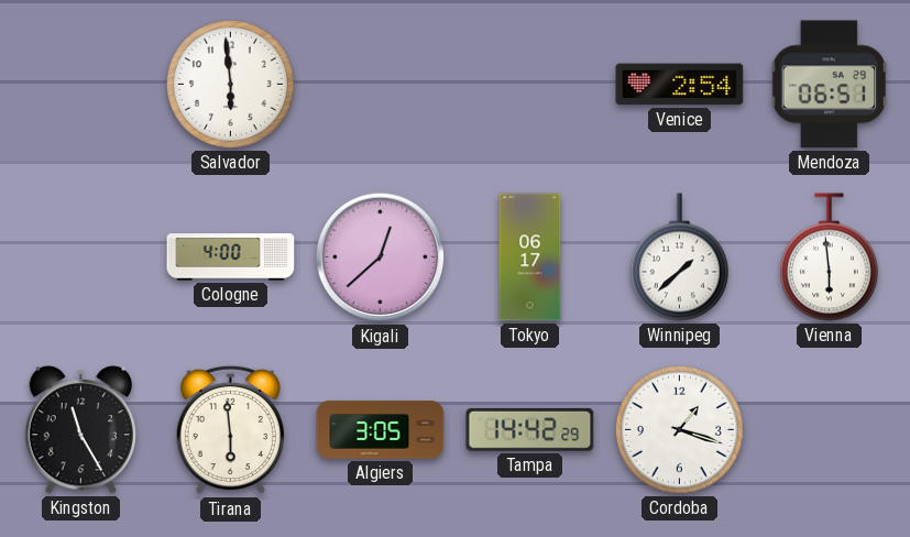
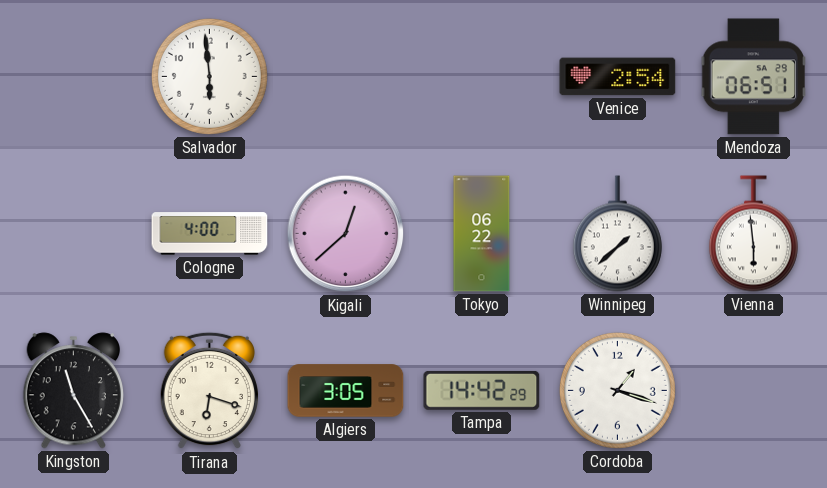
Tokyo: 06:17 -> 06:22 (482, 234)
Tirana: 5:59 -> 6:18 (209, 391)
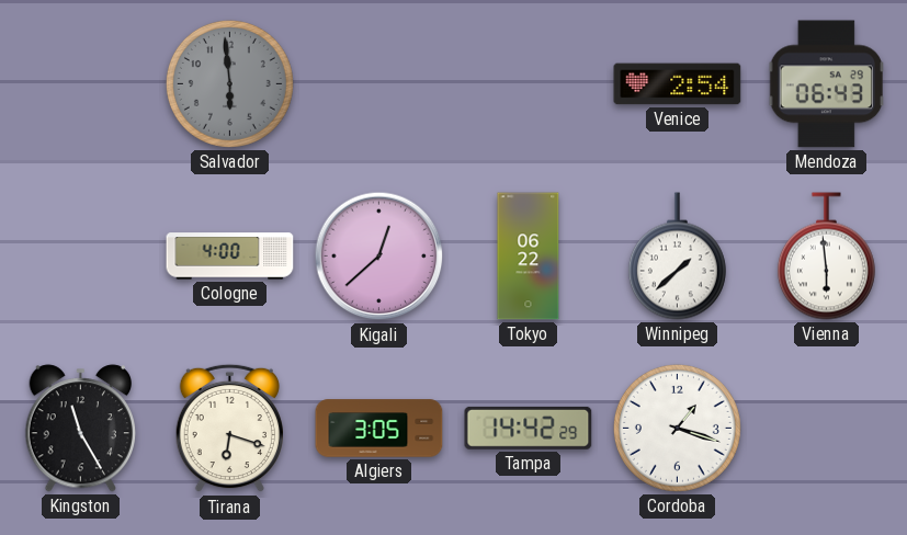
Salvador dial: white -> grey (229, 83)
Mendoza: 06:51 -> 06:43 (826, 84)
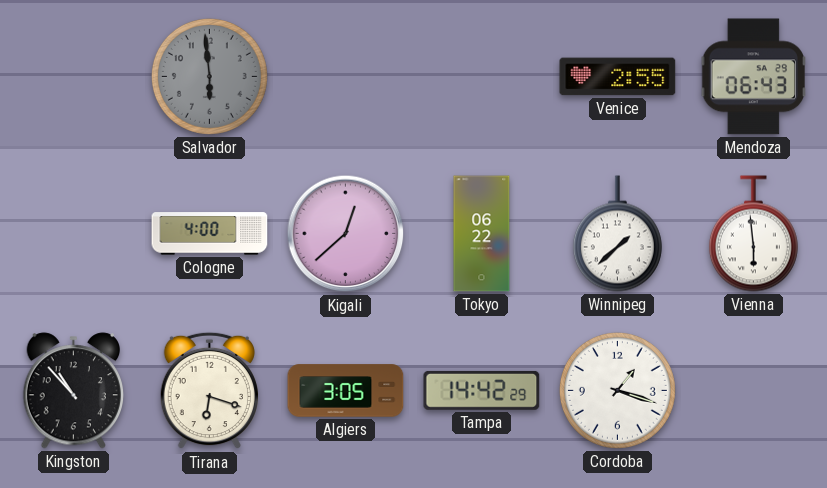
Venice: 2:54 -> 2:55 (618, 77)
Kingston: 11:25 -> 10:53 (74, 391)
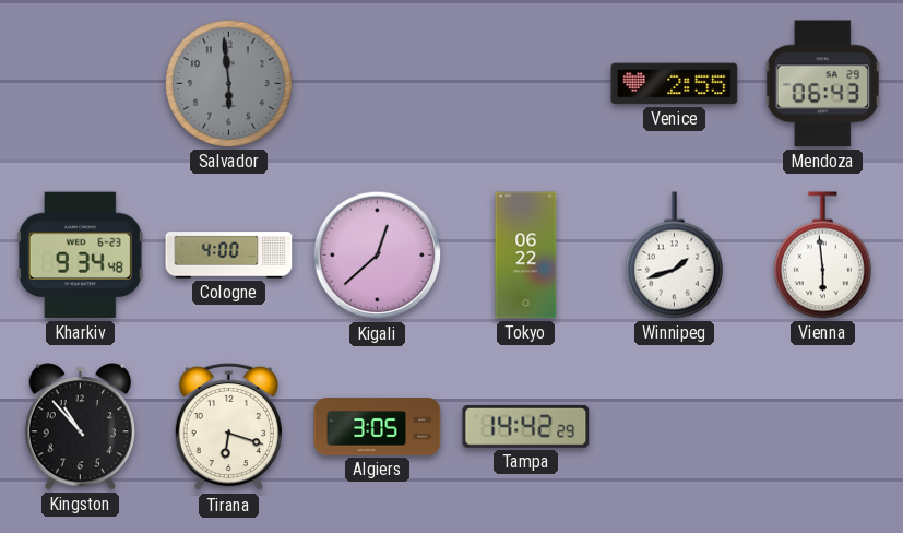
Kharkiv: none -> 9:34 (80, 256)
Winnipeg: 1:38 -> 1:42 (674, 256)
Cordoba: 1:18 -> none (617, 390)
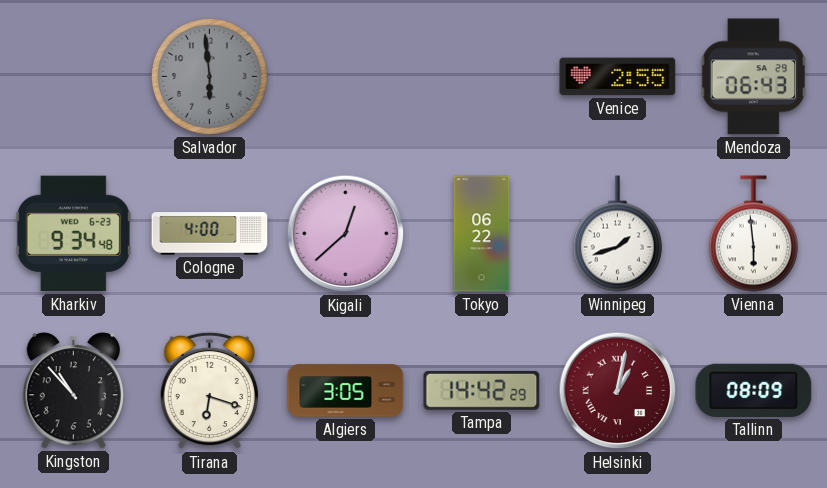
Helsinki: none -> 1:02 (618, 391)
Tallinn: none -> 08:09 (754, 390)
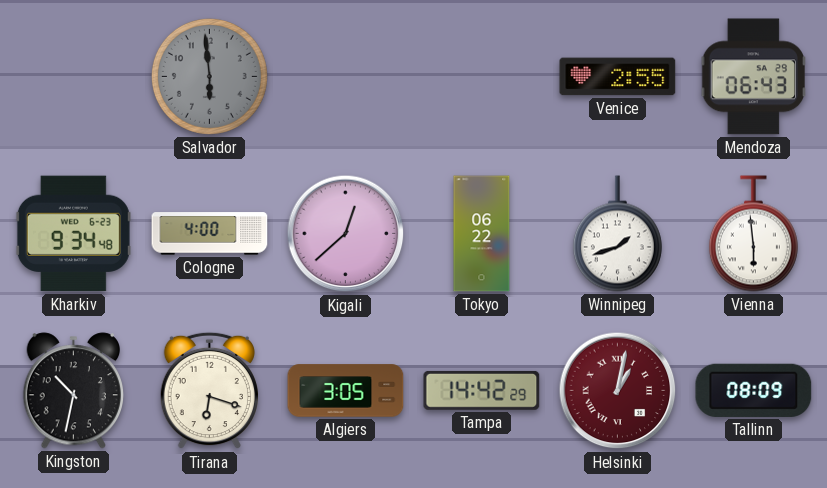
Kingston: 10:53 -> 10:32 (74, 391)
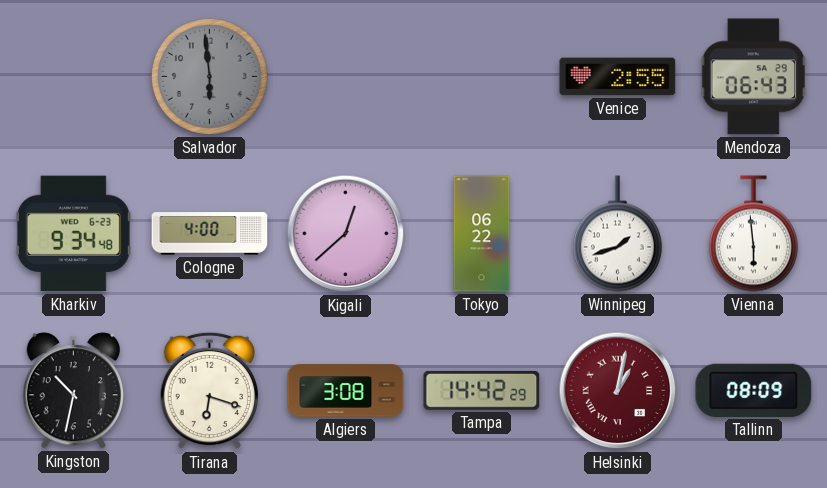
Algiers: 3:05 -> 3:08 (346, 391)
